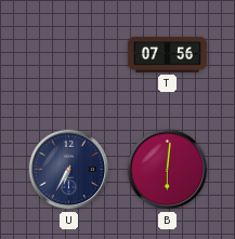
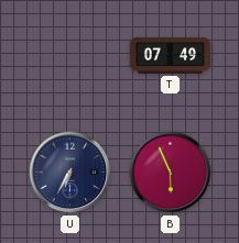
T: 07:56 -> 07:49 (171, 56)
B: 6:01 -> 5:56 (171, 173)
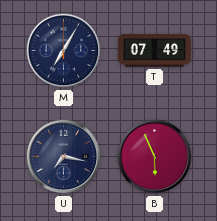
M: none -> 7:05 (64, 51)
U: 6:35 -> 7:17 (64, 157)
